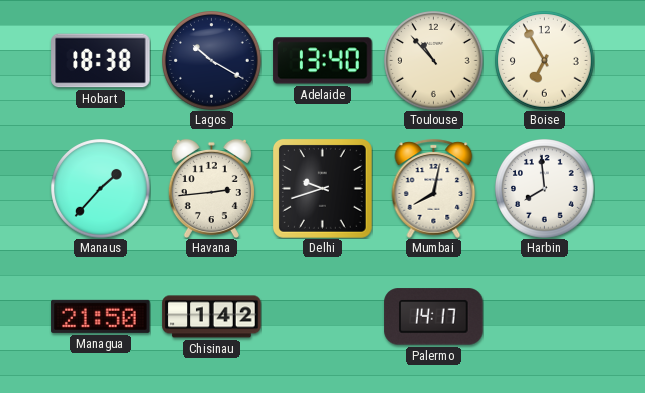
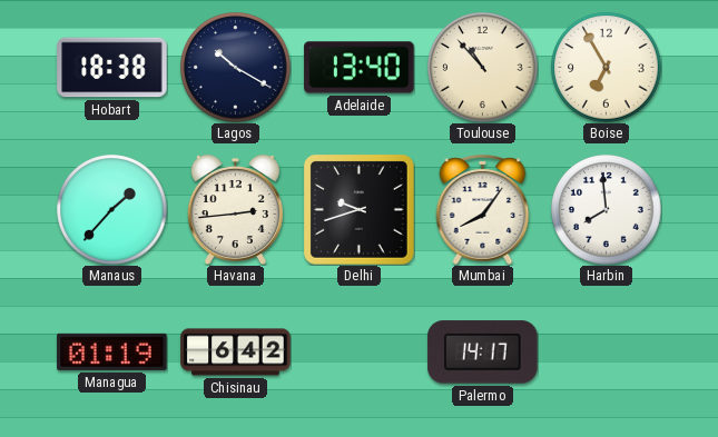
Mumbai: 8:02 -> 8:06 (483, 209)
Managua: 21:50 -> 01:19 (112, 351)
Chisinau: 1:42 -> 6:42 (236, 352)
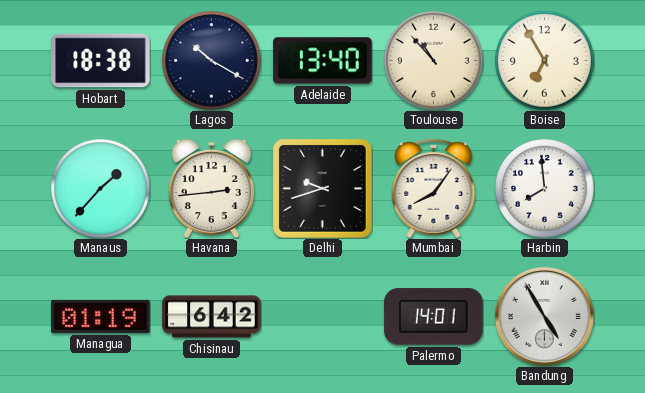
Palermo: 14:17 -> 14:01 (434, 317)
Bandung: none -> 4:55 (544, 316)
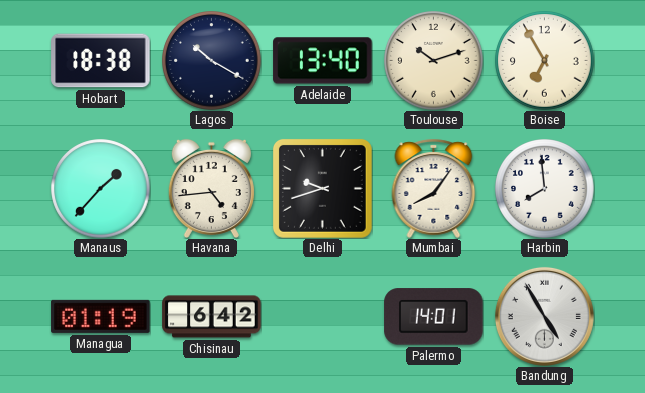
Toulouse: 10:53 -> 10:12 (434, 61)
Havana: 2:44 -> 4:44 (211, 188)
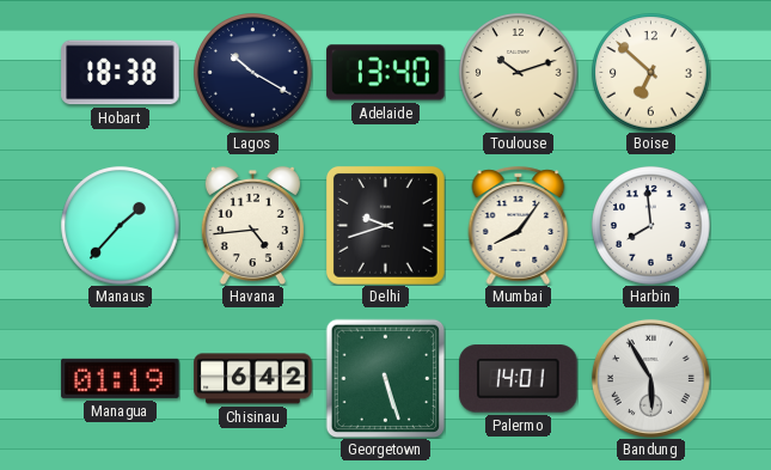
Boise: 6:55 -> 6:52 (651, 73)
Georgetown: none -> 5:27 (385, 378)
Bandung: 4:55 -> 5:55 (650, 378)
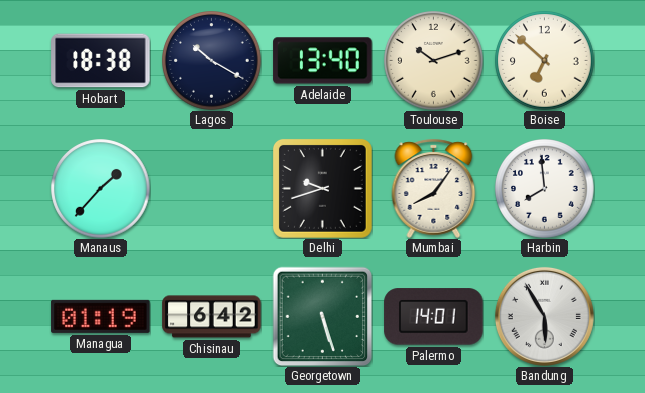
Havana: 4:44 -> none (252, 225)
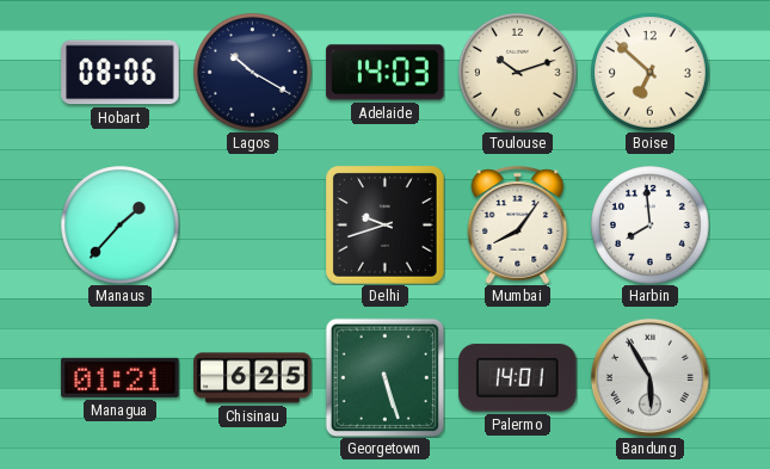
Hobart: 18:38 -> 08:06 (121, 73)
Adelaide: 13:40 -> 14:03 (386, 73)
Managua: 01:19 -> 01:21 (121, 377)
Chisinau: 6:42 -> 6:25 (253, 378)
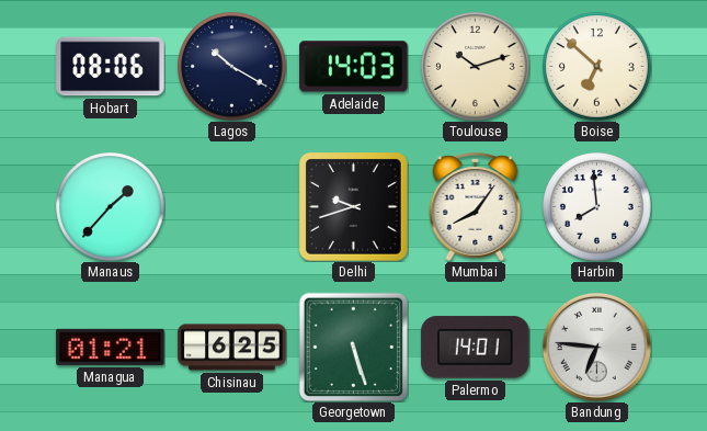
Bandung: 5:55 -> 6:46 (596, 347)
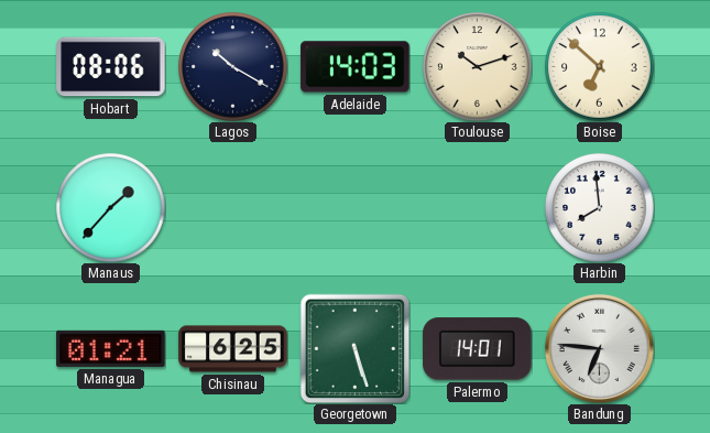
Delhi: 9:42 -> none (353, 206)
Mumbai: 8:06 -> none (476, 206)
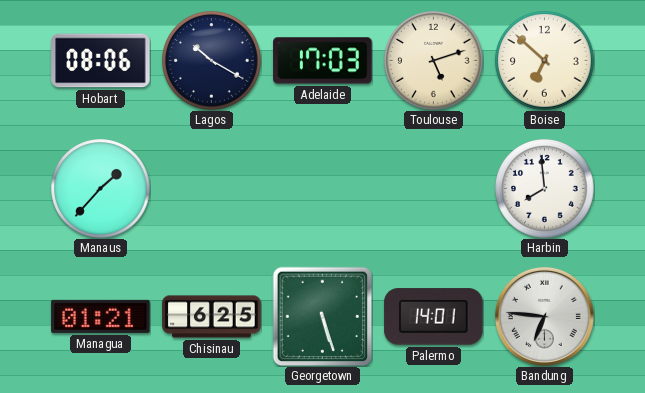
Adelaide: 14:03 -> 17:03 (323, 61)
Toulouse: 10:12 -> 5:12 (434, 61)
